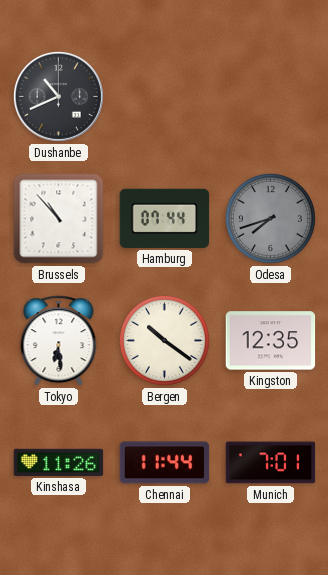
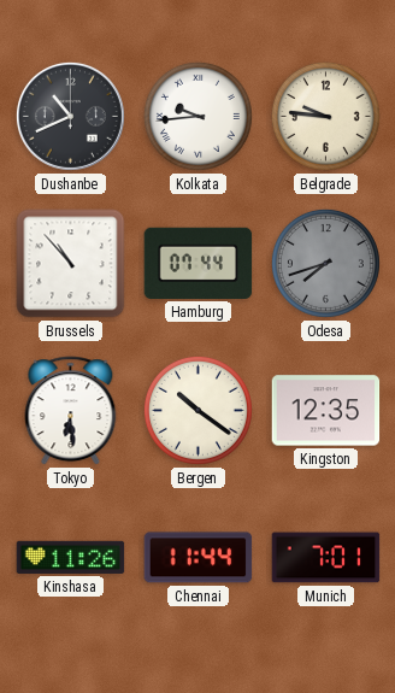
Kolkata: none -> 9:44 (197, 116)
Belgrade: none -> 9:46 (325, 116)
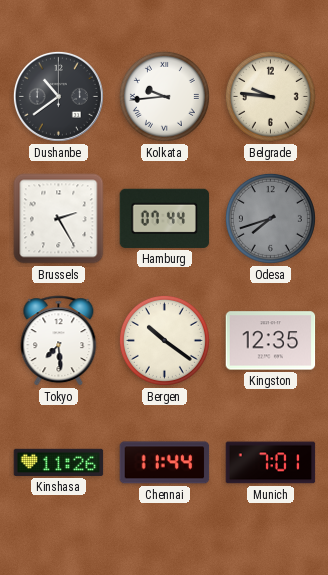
Dushanbe: 10:41 -> 10:39 (58, 96)
Brussels: 10:53 -> 2:25 (59, 219)
Tokyo: 6:29 -> 7:29 (59, 341)
